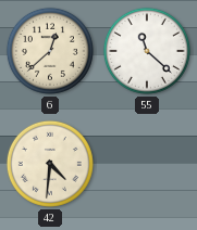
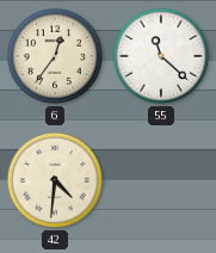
6: 12:38 -> 12:36 (55, 56)
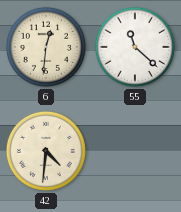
6: 12:36 -> 12:31 (46, 47)
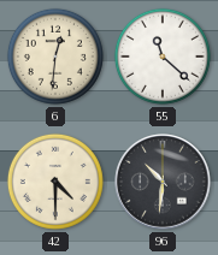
42: 4:31 -> 4:30 (55, 182)
96: none -> 10:31 (163, 182)
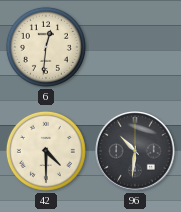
55: 11:22 -> none (163, 57)
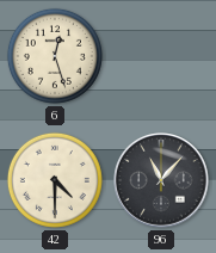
6: 12:31 -> 12:27 (55, 56)
96: 10:31 -> 11:07 (161, 180)
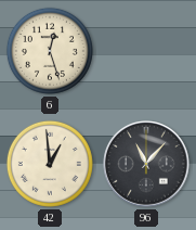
42: 4:30 -> 12:59 (50, 164)
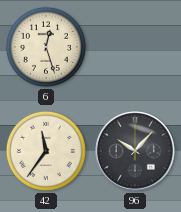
42: 12:59 -> 11:36 (46, 151)
96: 11:07 -> 10:07 (135, 151)
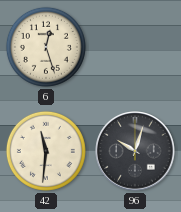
42: 11:36 -> 11:31 (46, 151)
96: 10:07 -> 10:03 (135, 151)
